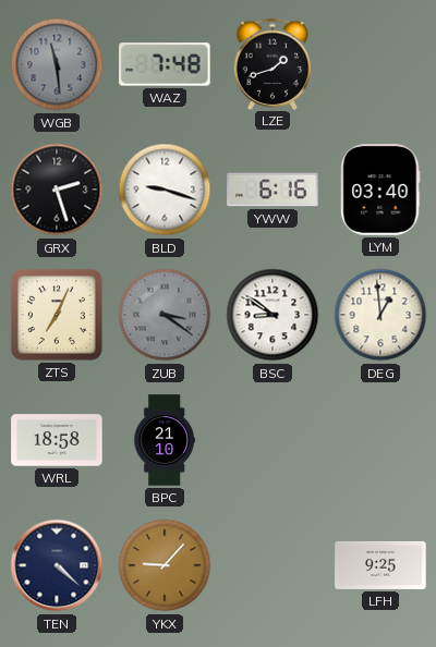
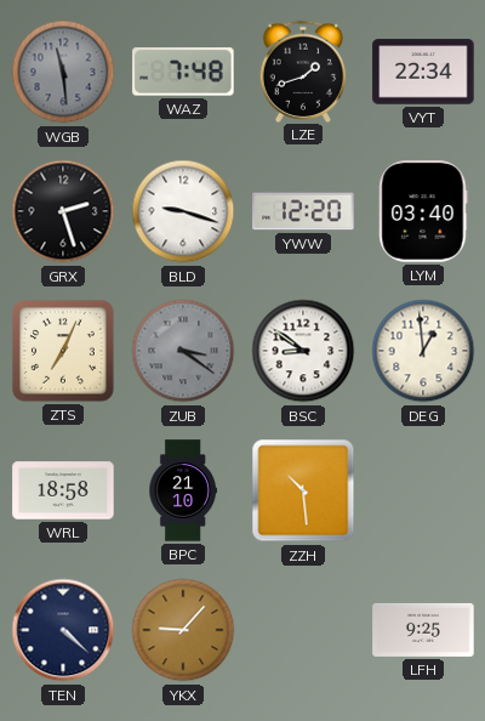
VYT: none -> 22:34 (423, 72)
YWW: 6:16 -> 12:20 (303, 211)
ZZH: none -> 10:29 (303, 490)
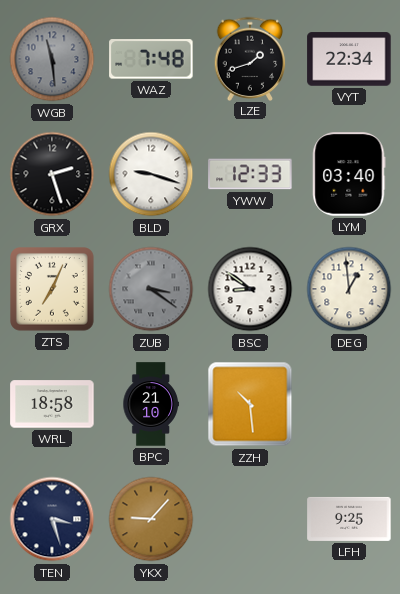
YWW: 12:20 -> 12:33 (250, 174)
TEN: 4:22 -> 3:27 (52, 519)
